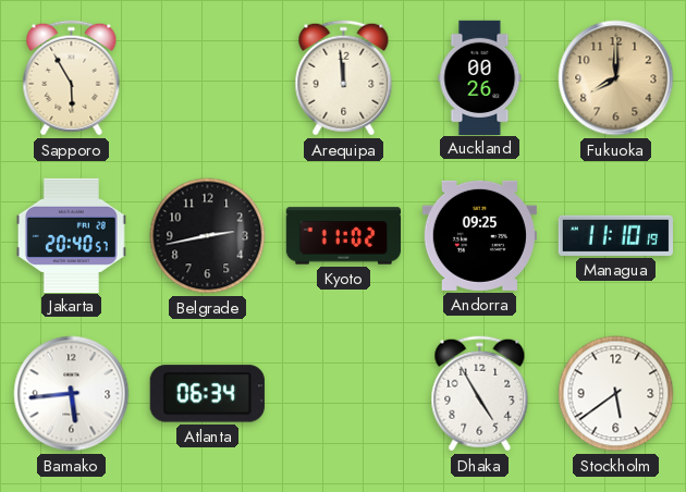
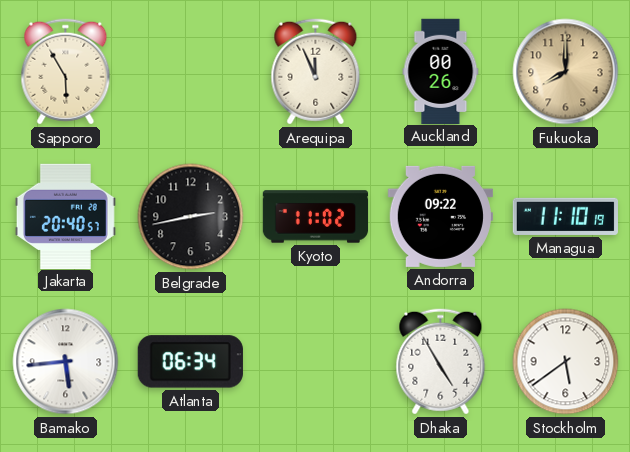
Arequipa: 11:59 -> 11:56 (316, 72)
Andorra: 09:25 -> 09:22 (440, 216)
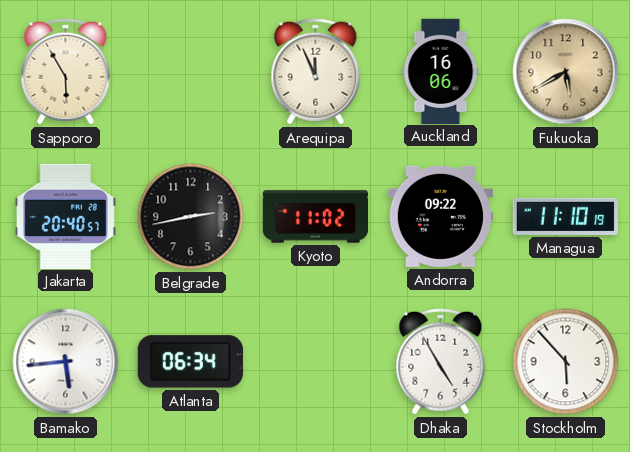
Auckland: 00:26 -> 16:06 (441, 71)
Fukuoka: 8:00 -> 5:40 (566, 72)
Stockholm: 5:39 -> 5:53 (566, 362)
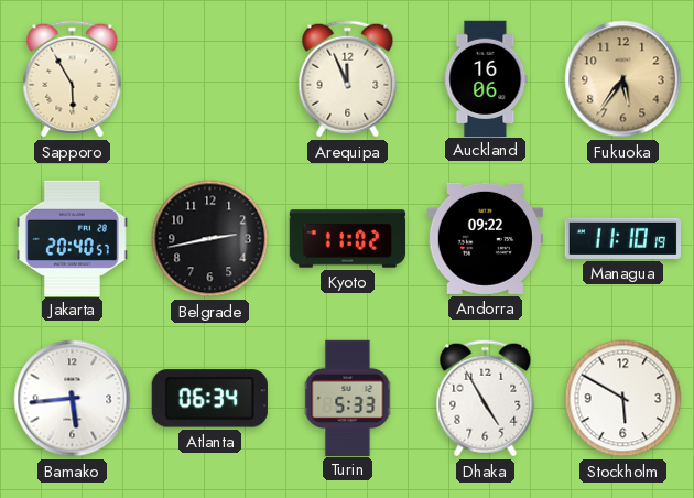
Fukuoka: 5:40 -> 5:36 (623, 79)
Turin: none -> 5:33 (348, 398)
Stockholm: 5:53 -> 5:50 (623, 399)
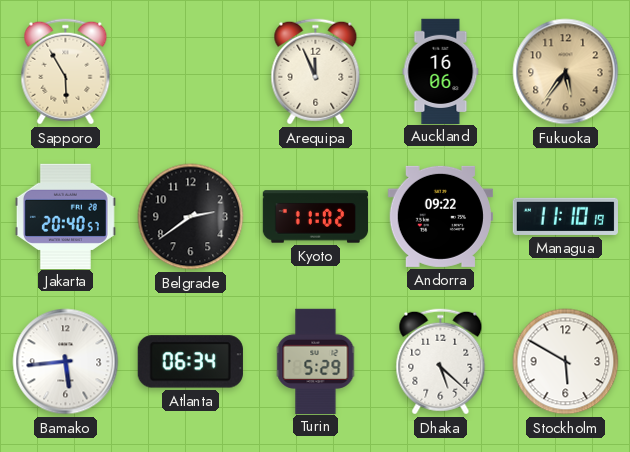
Belgrade: 2:43 -> 2:39 (191, 217)
Turin: 5:33 -> 5:29 (316, 361)
Dhaka: 4:55 -> 5:22 (441, 362)
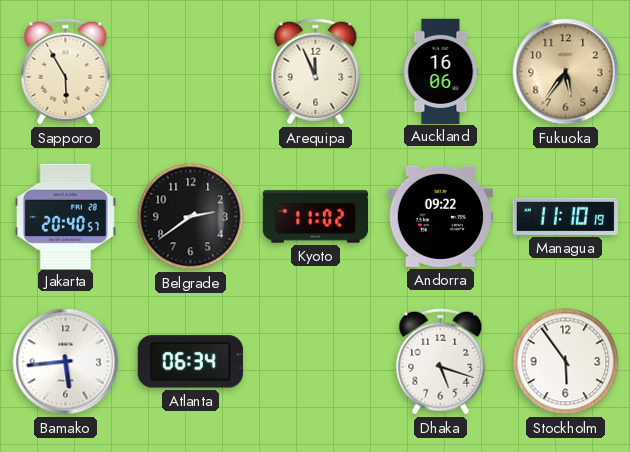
Turin: 5:29 -> none (316, 361)
Dhaka: 5:22 -> 5:18 (441, 362)
Stockholm: 5:50 -> 5:54 (566, 362)
